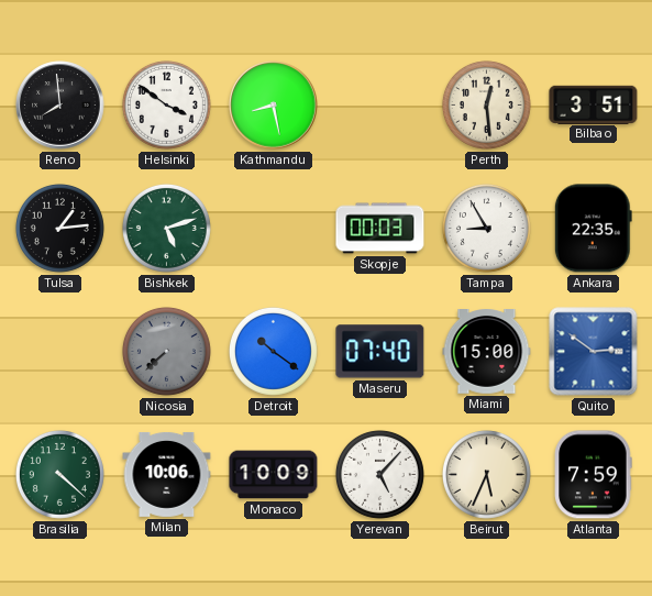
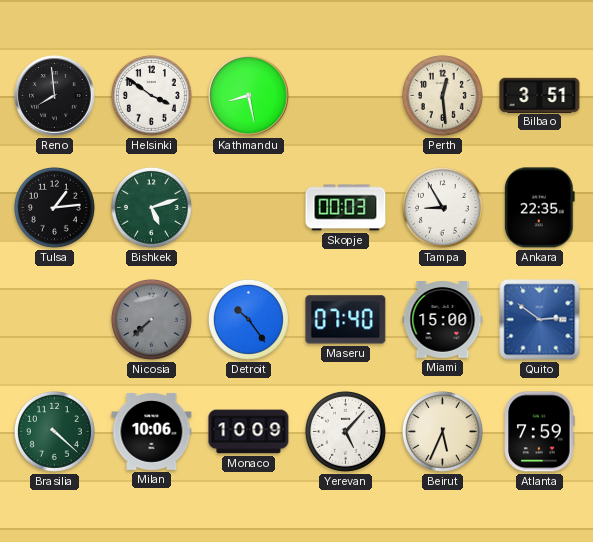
Detroit: 10:21 -> 10:24 (248, 319)
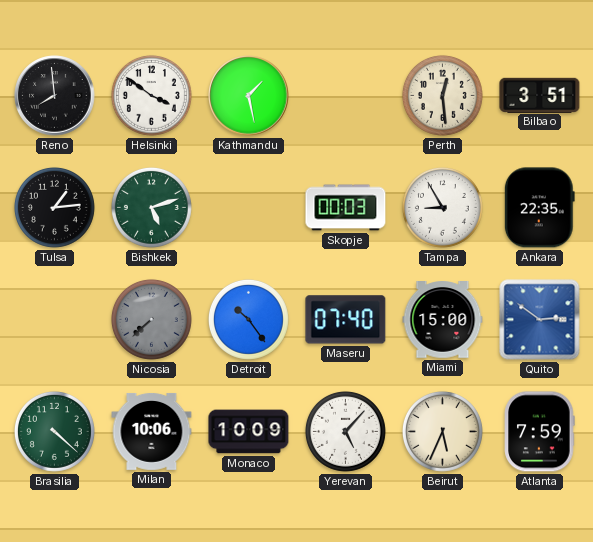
Kathmandu: 8:28 -> 1:28 (249, 96)
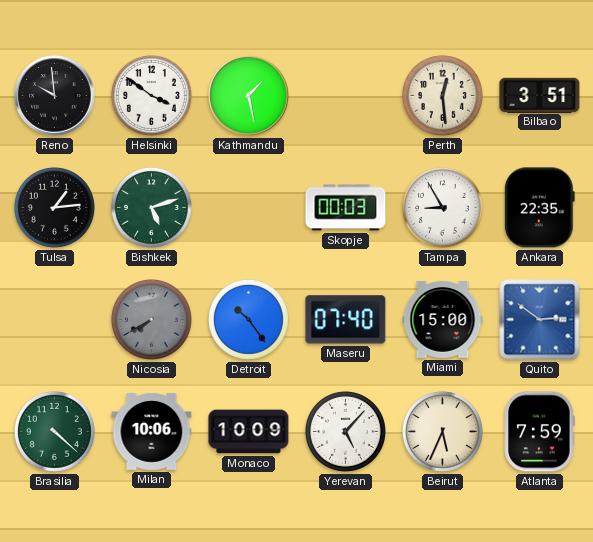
Reno: 7:59 -> 9:59 (55, 96)
Nicosia: 7:38 -> 7:40 (151, 319)
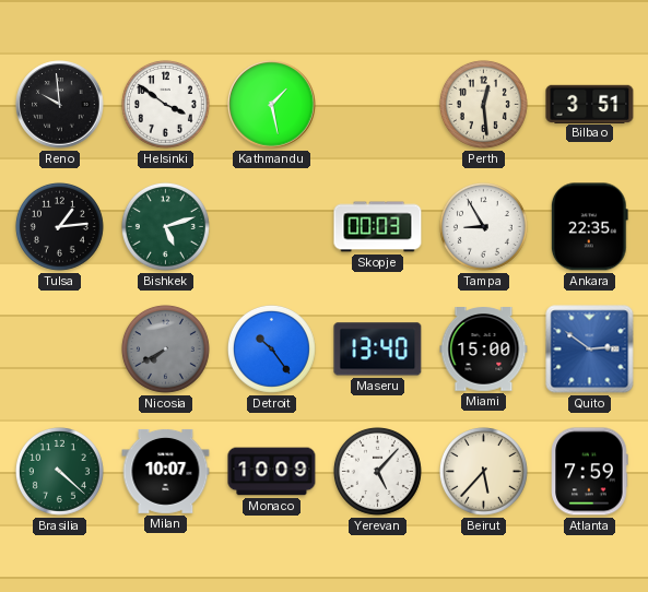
Maseru: 07:40 -> 13:40 (378, 350)
Milan: 10:06 -> 10:07 (166, 471)
Beirut: 5:34 -> 5:37 (483, 471)
